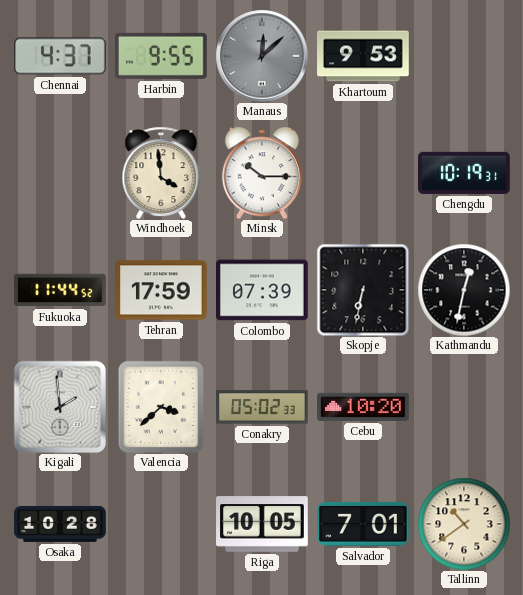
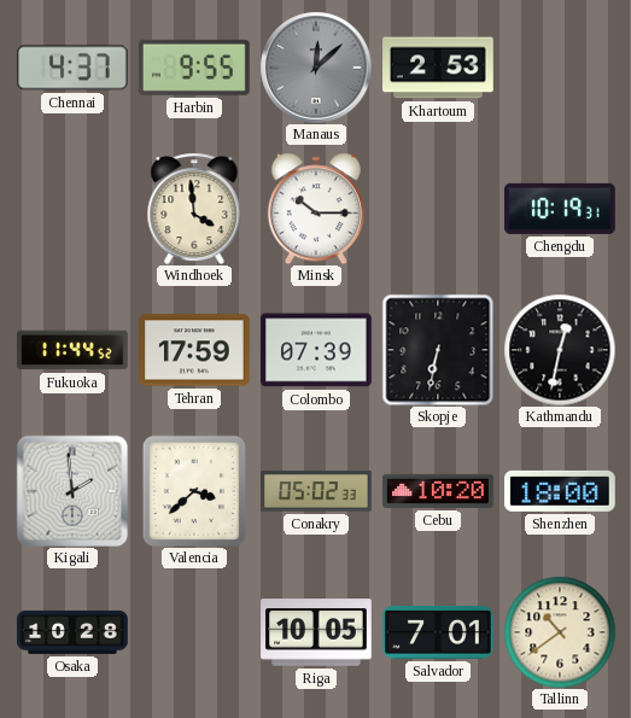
Khartoum: 9:53 -> 2:53 (438, 68)
Shenzhen: none -> 18:00 (561, 491)
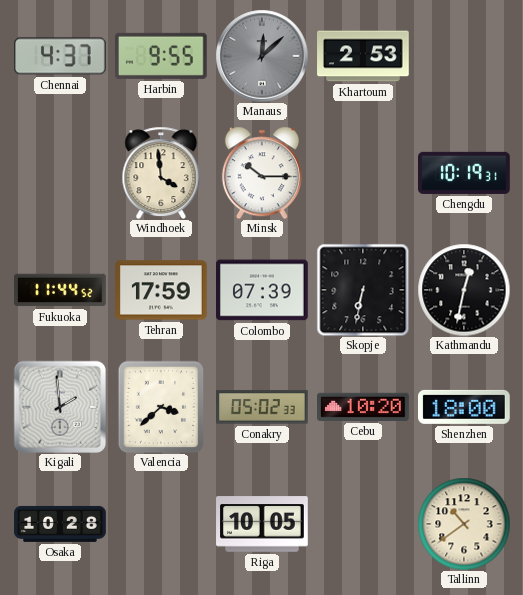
Salvador: 7:01 -> none (439, 632)
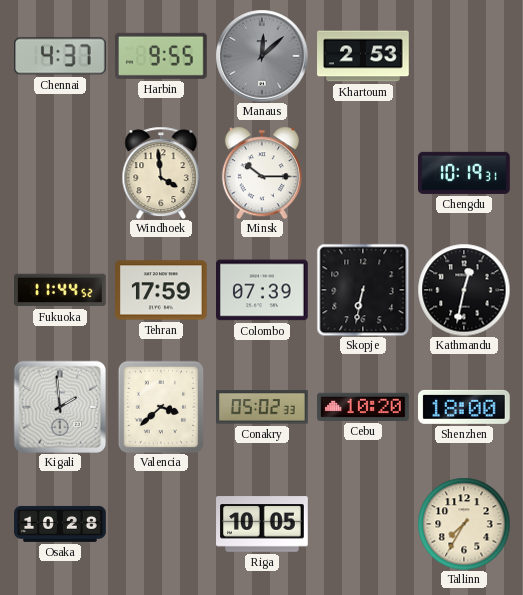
Tallinn: 10:39 -> 7:35 (464, 524)
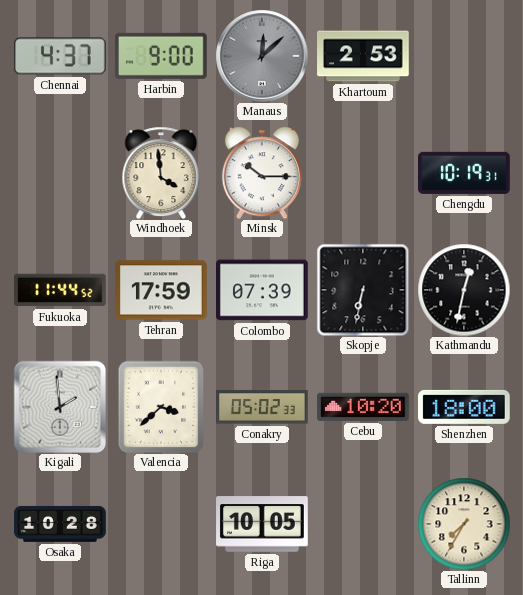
Harbin: 9:55 -> 9:00 (161, 56)
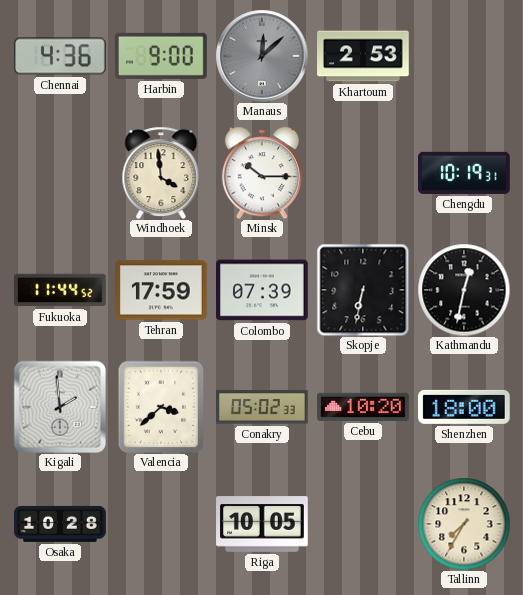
Chennai: 4:37 -> 4:36 (61, 56)
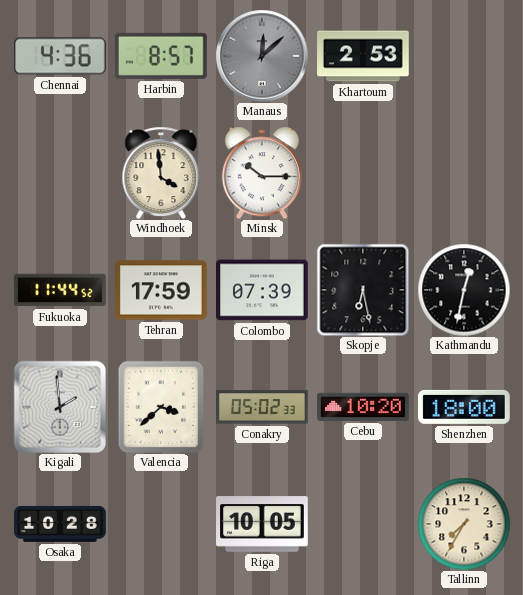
Harbin: 9:00 -> 8:57 (161, 56)
Chengdu: 10:19 -> none (465, 173)
Skopje: 6:32 -> 6:28 (363, 290)
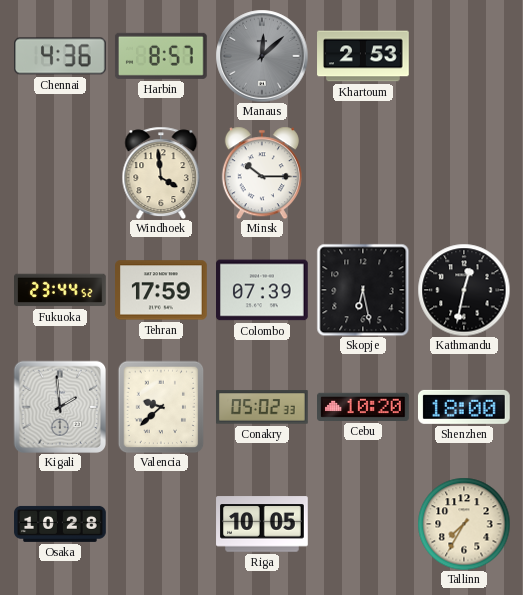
Fukuoka: 11:44 -> 23:44 (61, 290)
Valencia: 3:38 -> 9:38 (161, 407)
